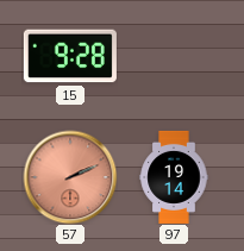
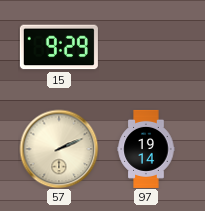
15: 9:28 -> 9:29 (59, 47)
57 dial: salmon -> cream (59, 149)
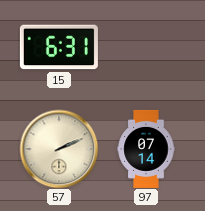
15: 9:29 -> 6:31 (59, 47)
97: 19:14 -> 07:14 (146, 149)
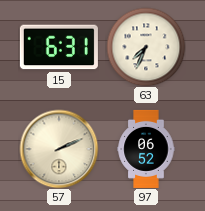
63: none -> 7:34 (146, 47)
97: 07:14 -> 06:52 (146, 149)
